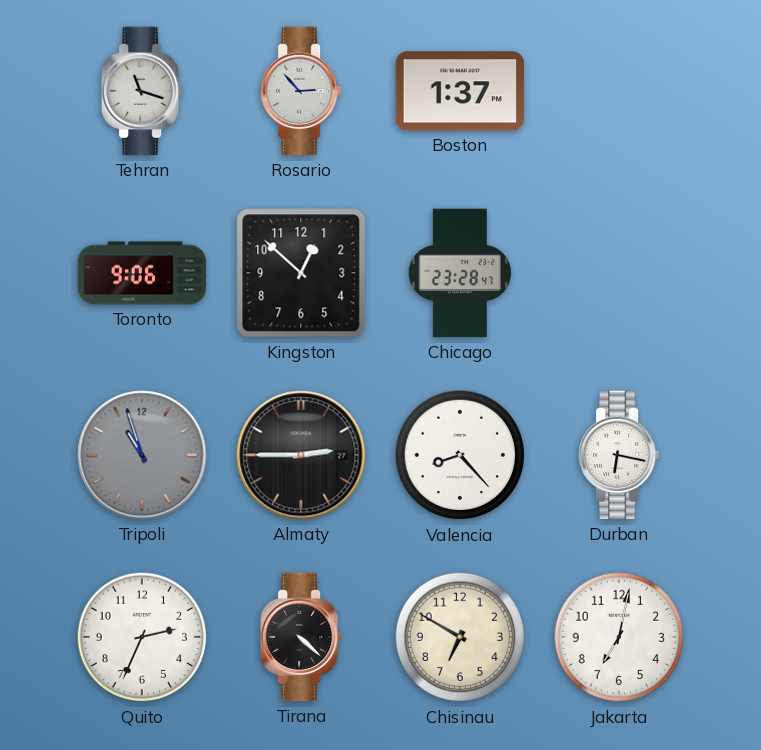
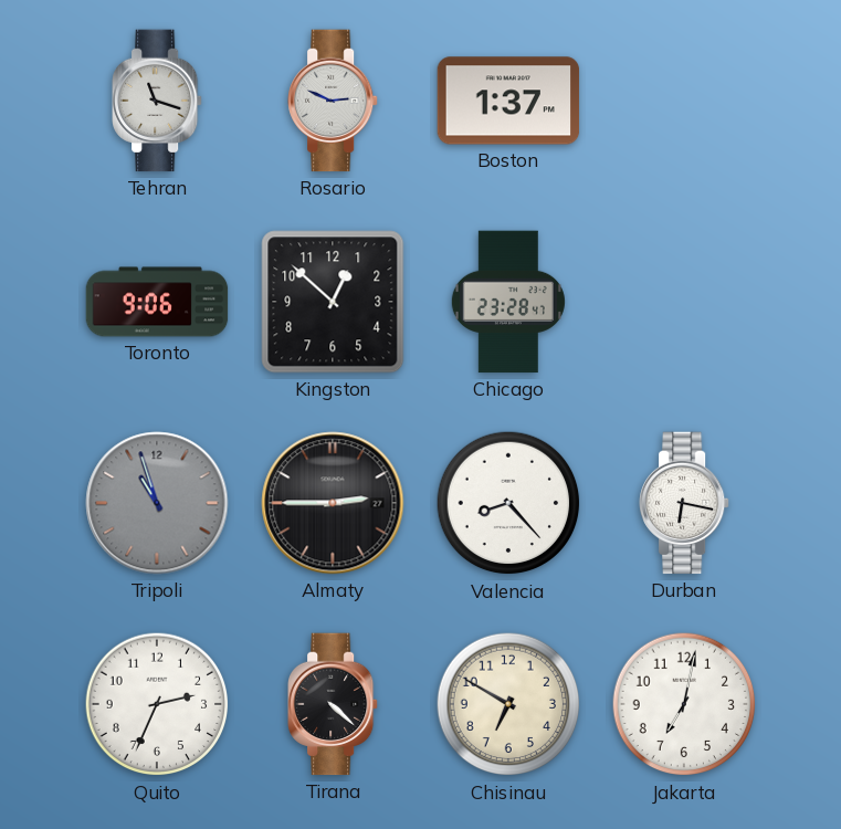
Rosario: 2:53 -> 2:49 (334, 101)
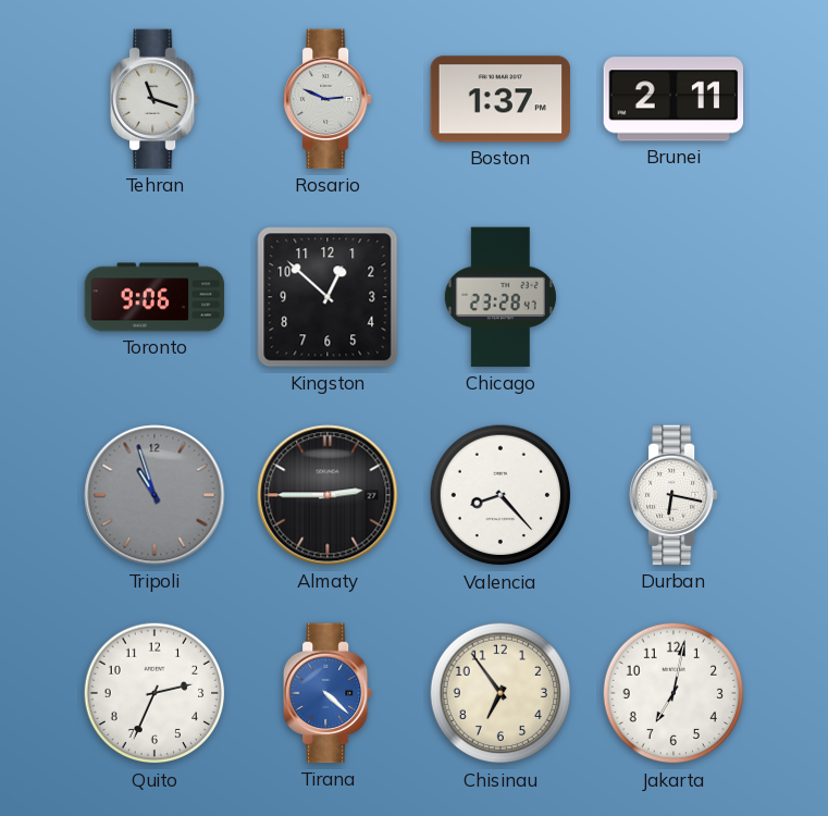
Brunei: none -> 2:11 (673, 99)
Tirana dial: black -> blue (329, 693)
Chisinau: 6:50 -> 6:54 (500, 693)
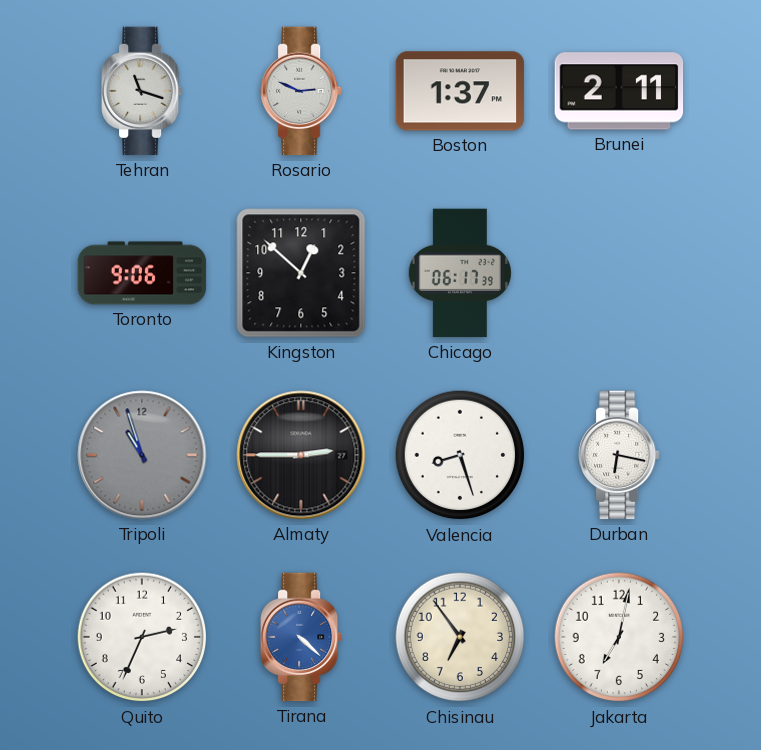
Chicago: 23:28 -> 06:17 (460, 273)
Valencia: 8:23 -> 8:27 (460, 455)
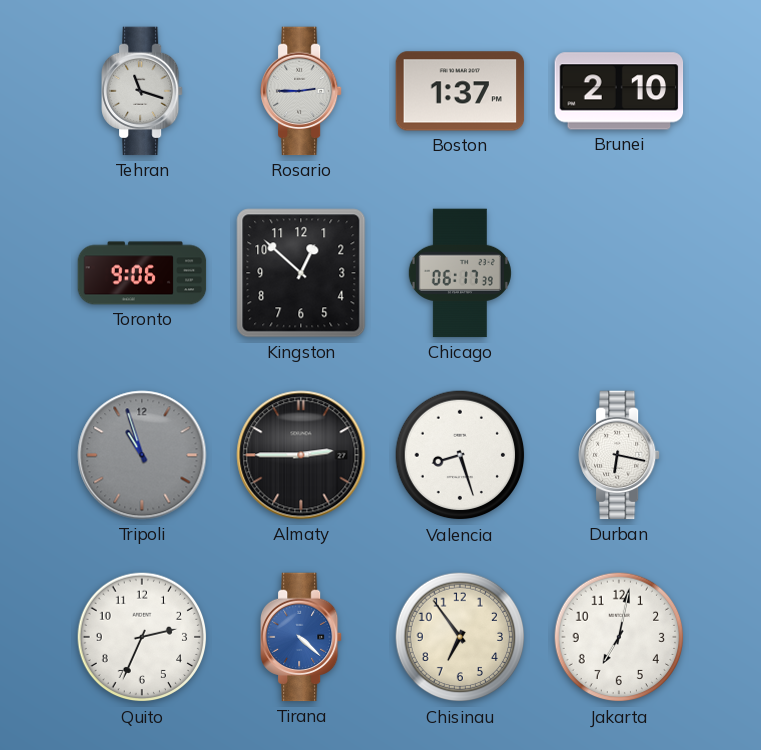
Rosario: 2:49 -> 2:45 (302, 91)
Brunei: 2:11 -> 2:10 (619, 91)
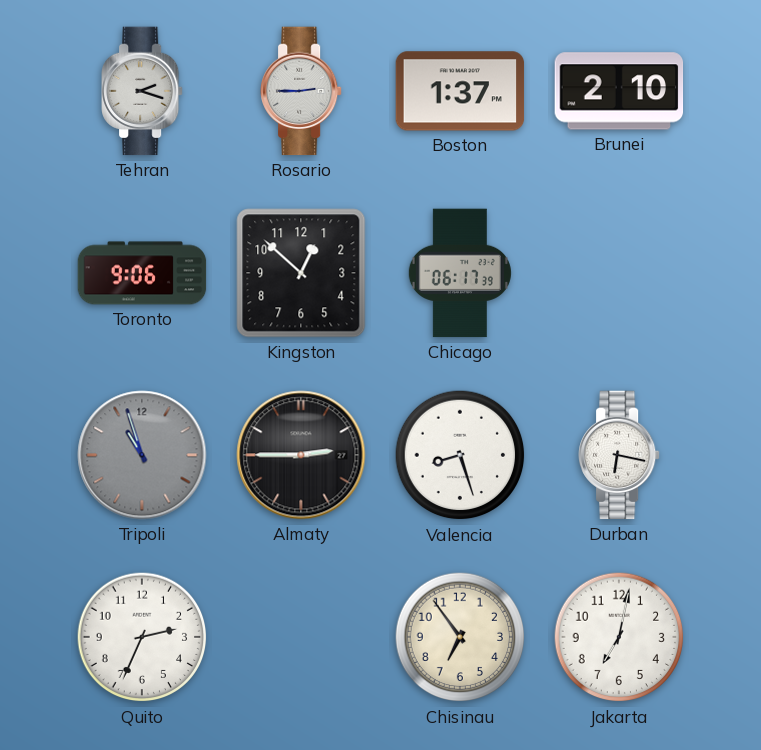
Tehran: 11:18 -> 2:18 (143, 91)
Tirana: 4:22 -> none (302, 637)
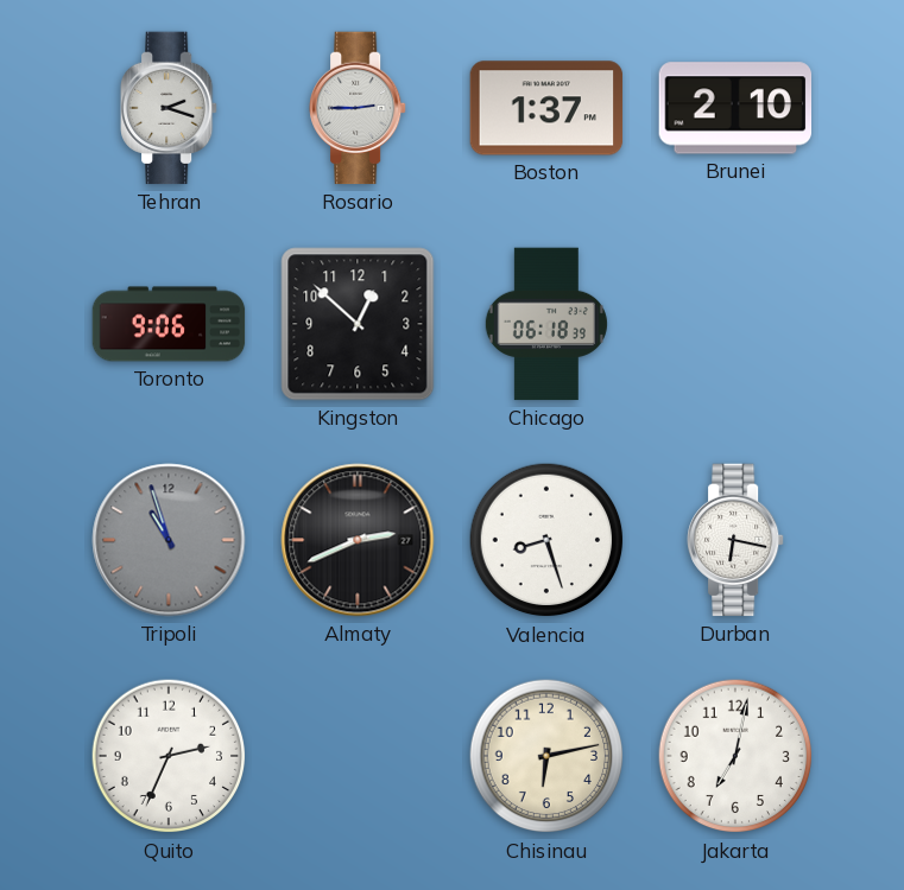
Chicago: 06:17 -> 06:18 (546, 324)
Almaty: 2:45 -> 2:41 (358, 540)
Chisinau: 6:54 -> 6:13 (546, 756)
